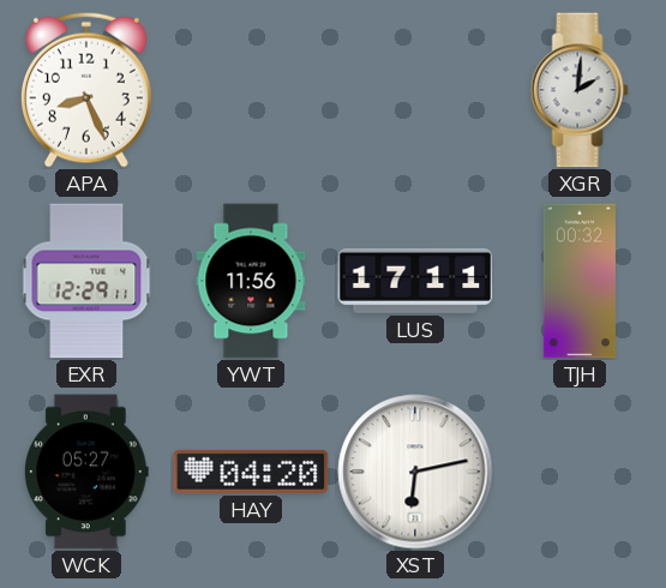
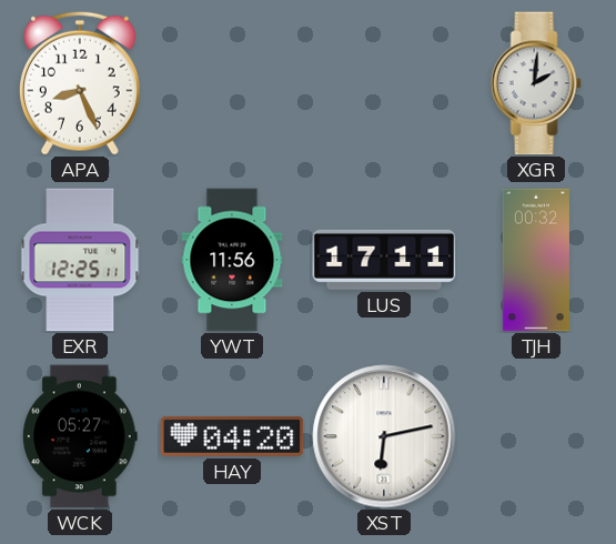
EXR: 12:29 -> 12:25 (80, 260)
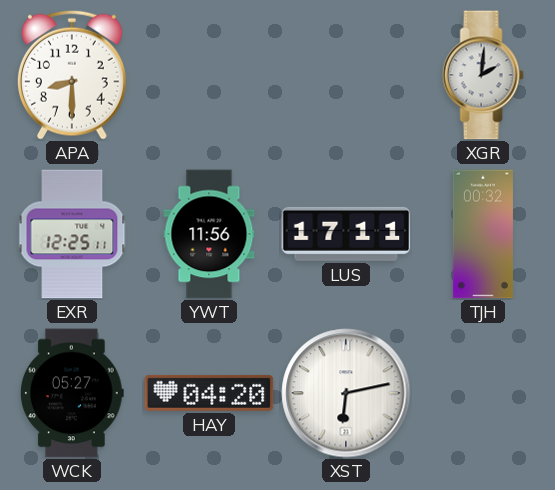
APA: 8:26 -> 8:30 (72, 75)
